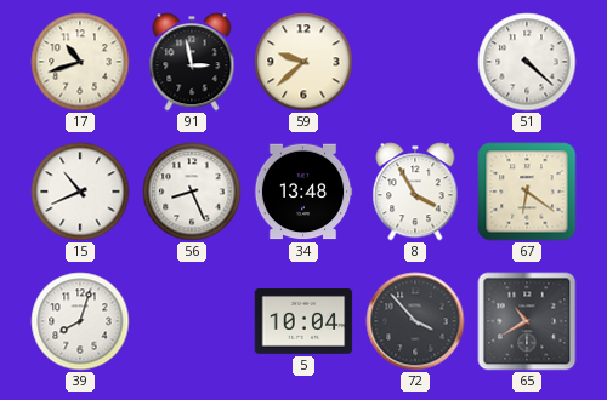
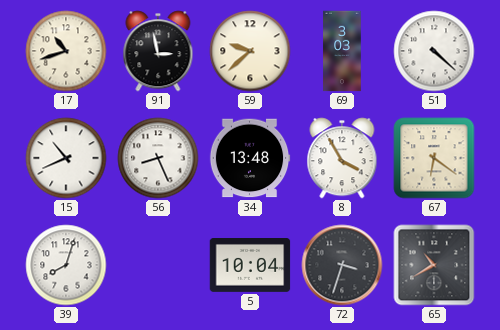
69: none -> 3:03 (342, 51)
72: 3:53 -> 3:33 (342, 265)
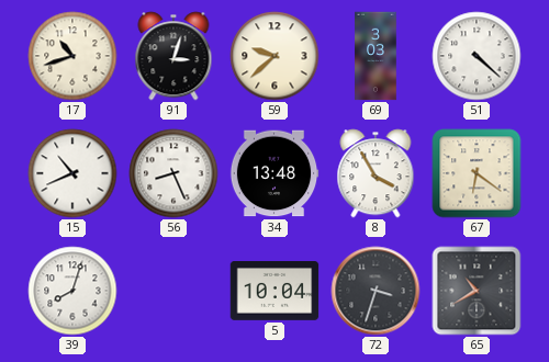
91: 2:58 -> 3:03 (173, 56)
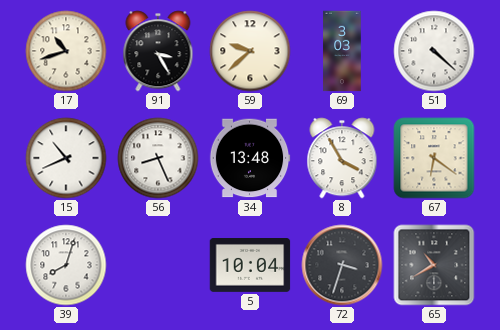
91: 3:03 -> 3:25 (158, 51)
